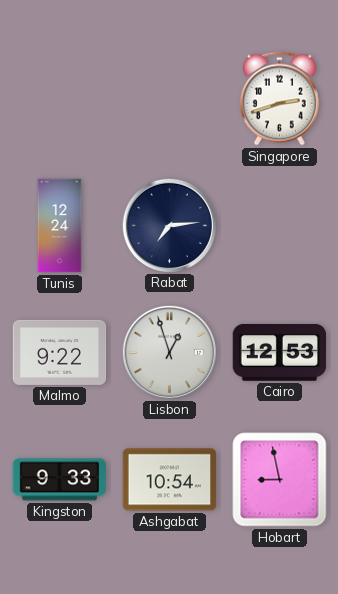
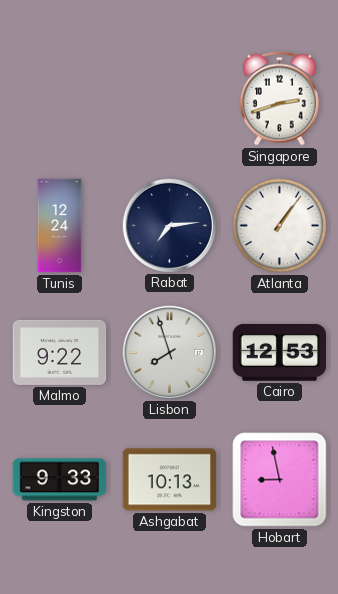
Atlanta: none -> 1:06 (279, 225)
Lisbon: 12:57 -> 7:57 (169, 352)
Ashgabat: 10:54 -> 10:13 (170, 480)
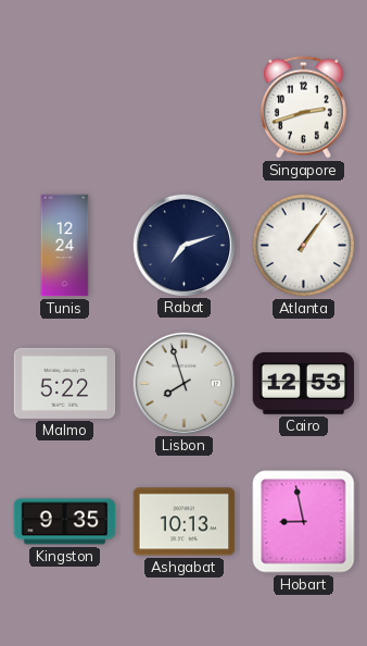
Rabat: 7:14 -> 7:12 (184, 245)
Malmo: 9:22 -> 5:22 (65, 383)
Kingston: 9:33 -> 9:35 (65, 522)
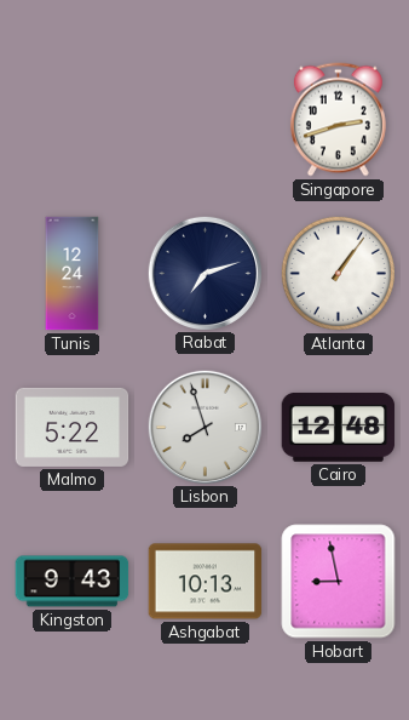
Cairo: 12:53 -> 12:48 (339, 428)
Kingston: 9:35 -> 9:43 (73, 582)
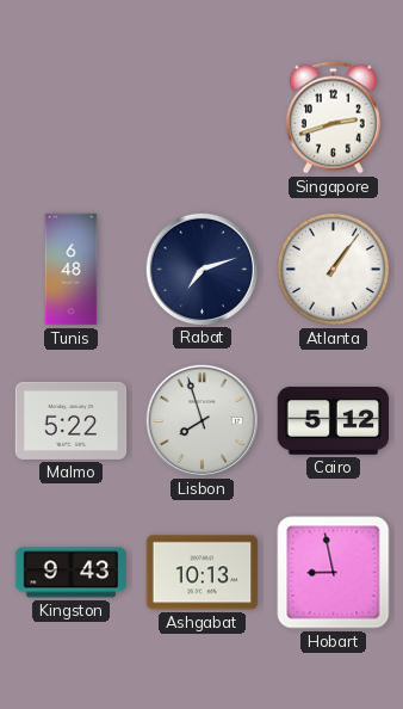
Tunis: 12:24 -> 6:48 (72, 270)
Cairo: 12:48 -> 5:12 (334, 421)
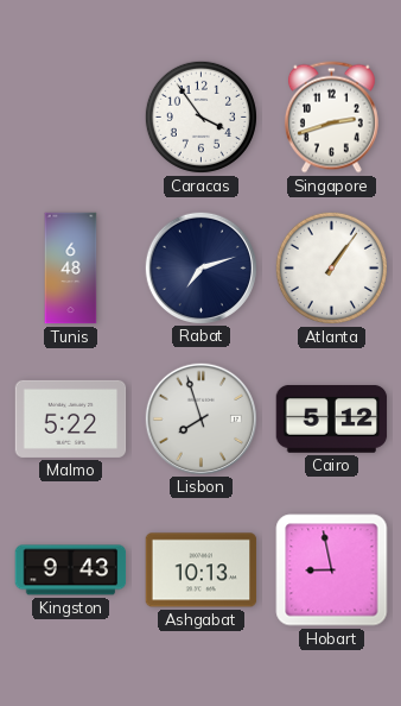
Caracas: none -> 3:54 (200, 116)
